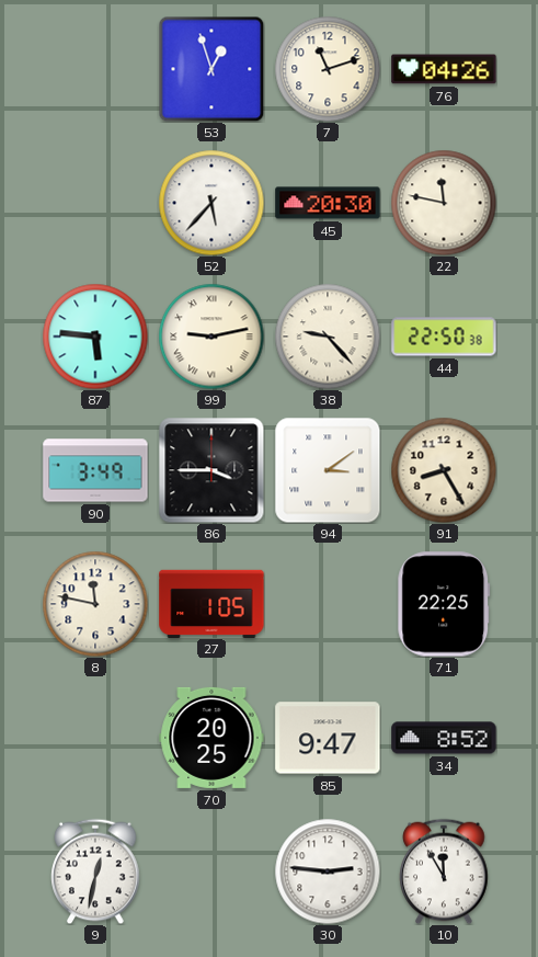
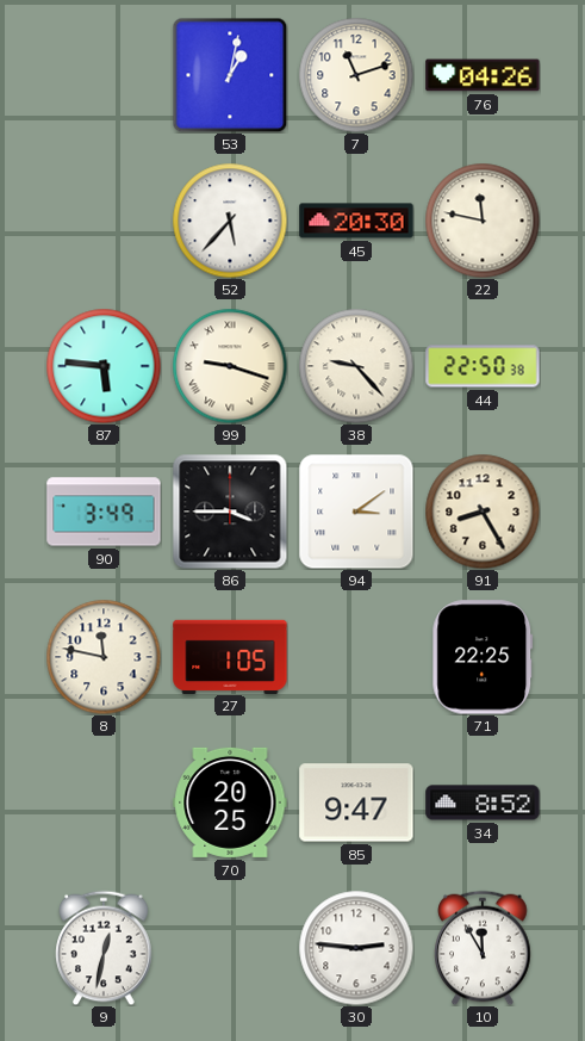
53: 12:57 -> 1:02 (230, 75)
99: 9:13 -> 9:18 (230, 366)
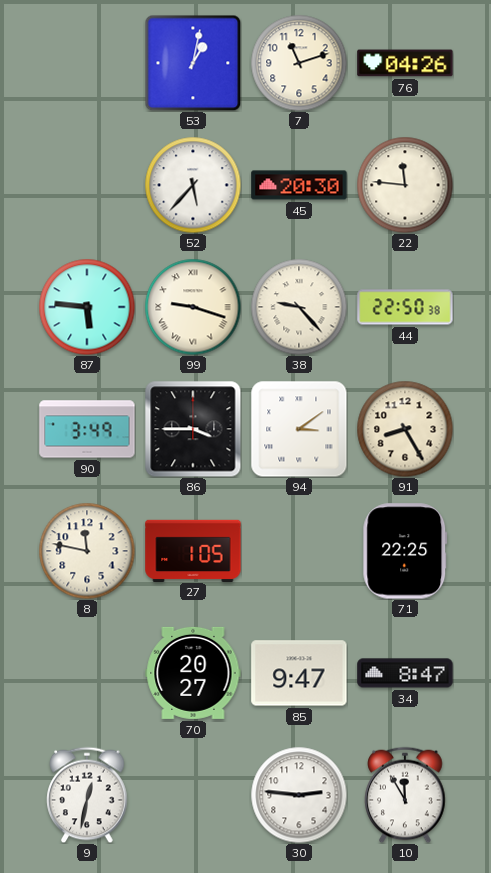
22: 11:47 -> 11:46 (405, 185)
70: 20:25 -> 20:27 (193, 673)
34: 8:52 -> 8:47 (405, 673)
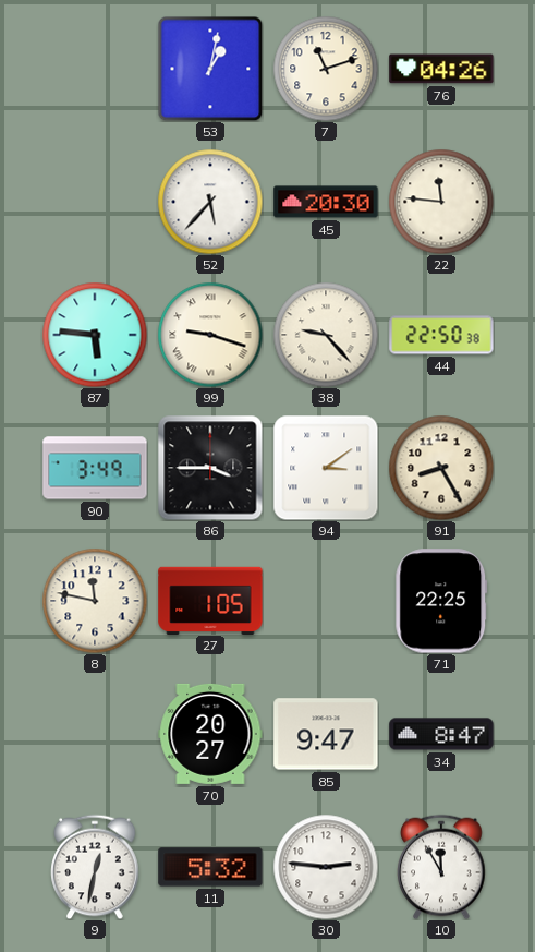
11: none -> 5:32 (210, 867)
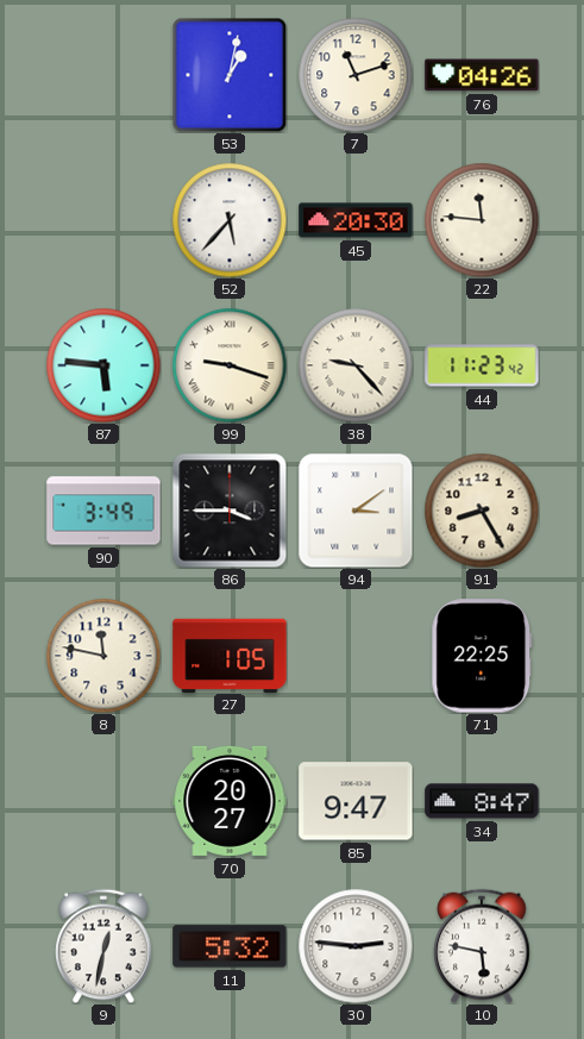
44: 22:50 -> 11:23 (482, 365)
10: 11:55 -> 5:47 (482, 946)
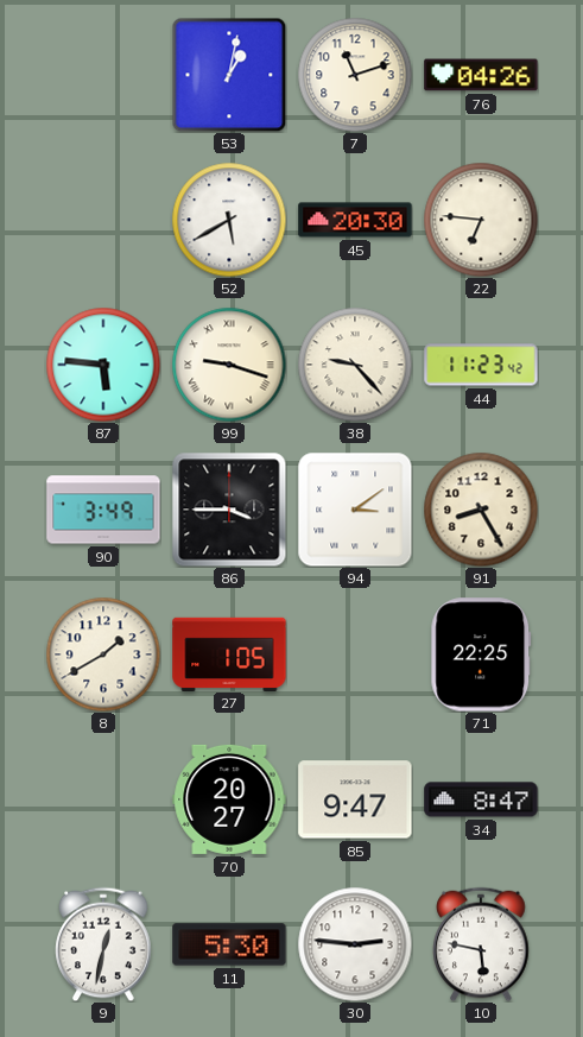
52: 5:37 -> 5:40 (229, 220)
22: 11:46 -> 6:46 (481, 220)
8: 11:47 -> 1:40 (103, 655)
11: 5:32 -> 5:30 (229, 944)
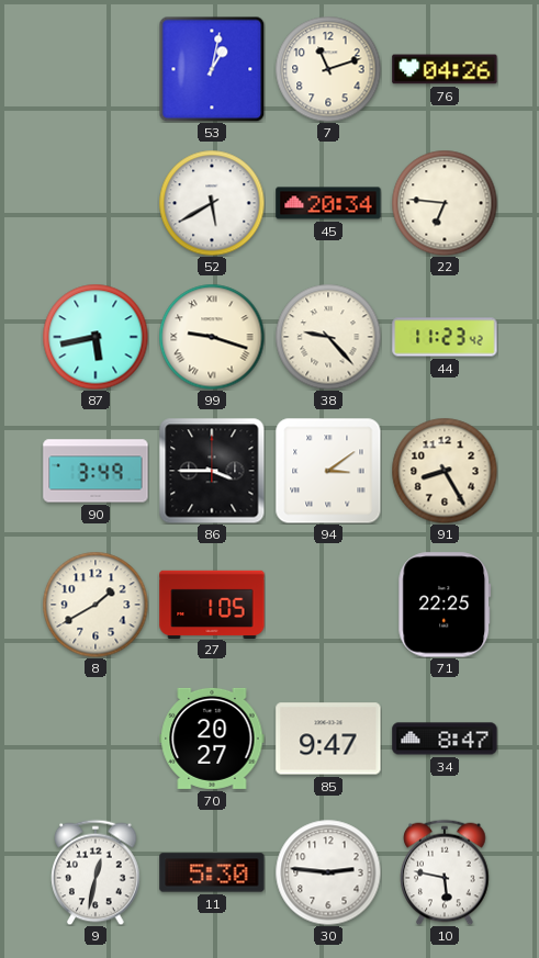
45: 20:30 -> 20:34 (328, 203)
87: 5:46 -> 5:43 (96, 337)
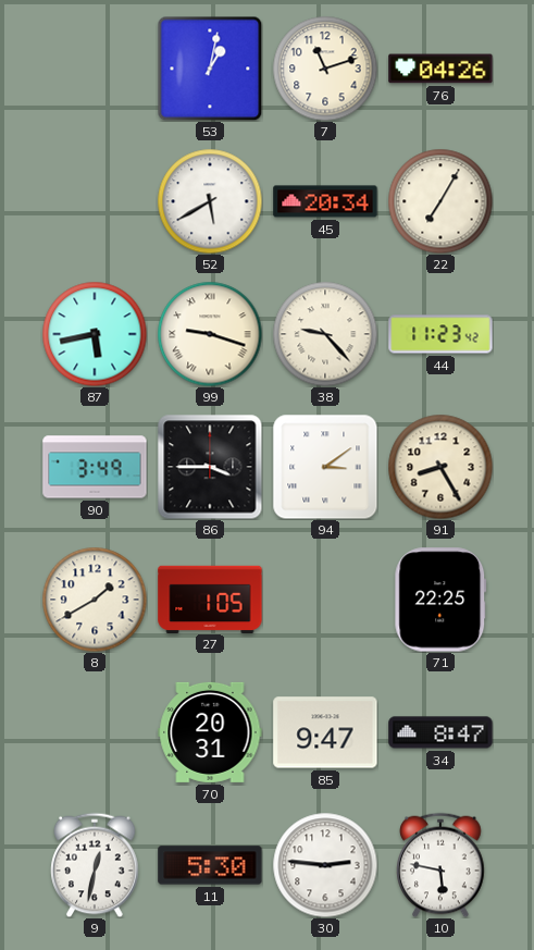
22: 6:46 -> 7:05 (440, 201)
70: 20:27 -> 20:31 (210, 732)
